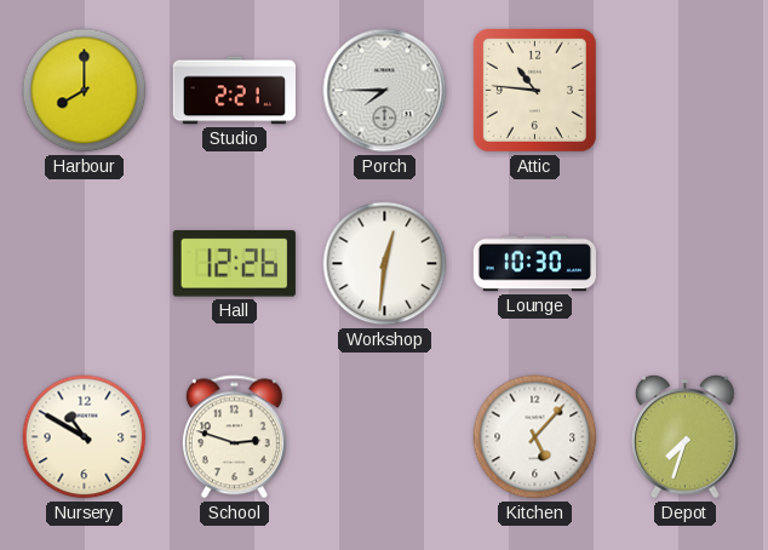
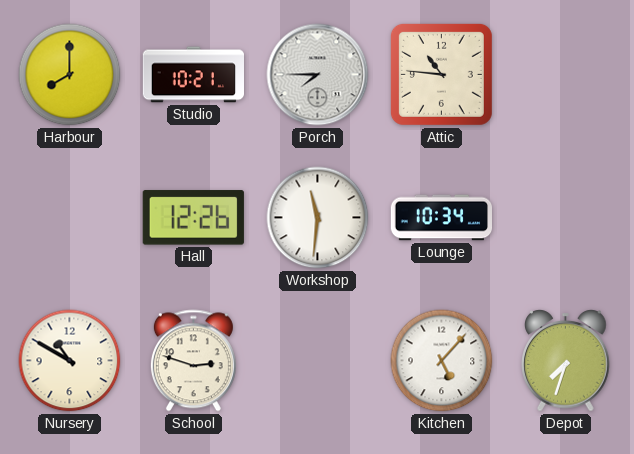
Studio: 2:21 -> 10:21 (193, 75)
Workshop: 12:31 -> 11:31 (318, 218)
Lounge: 10:30 -> 10:34 (441, 218)
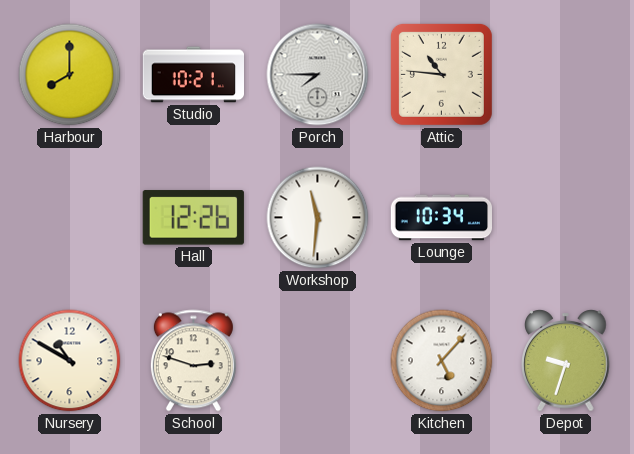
Depot: 7:33 -> 9:33 (566, 361)
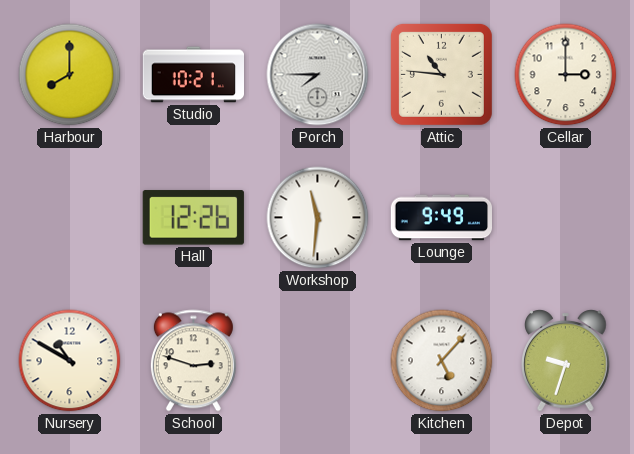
Cellar: none -> 3:00 (566, 75)
Lounge: 10:34 -> 9:49 (441, 218)
